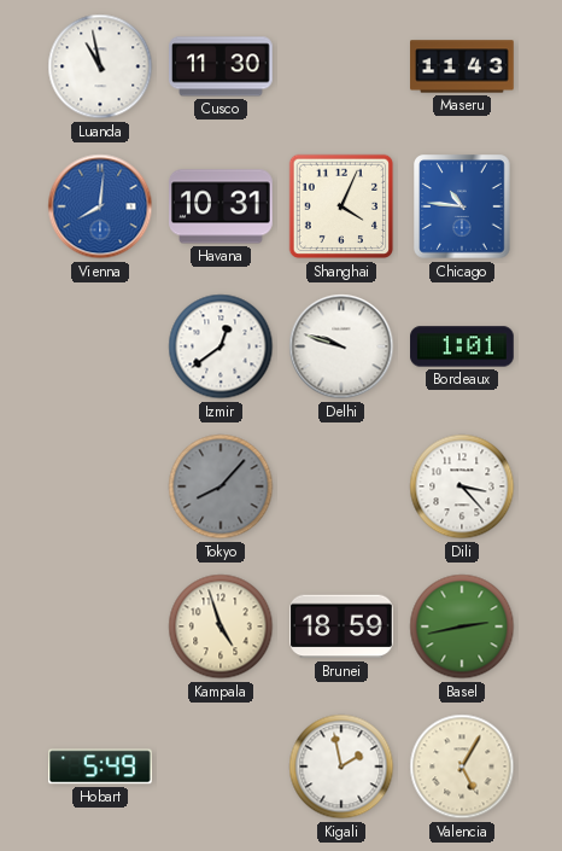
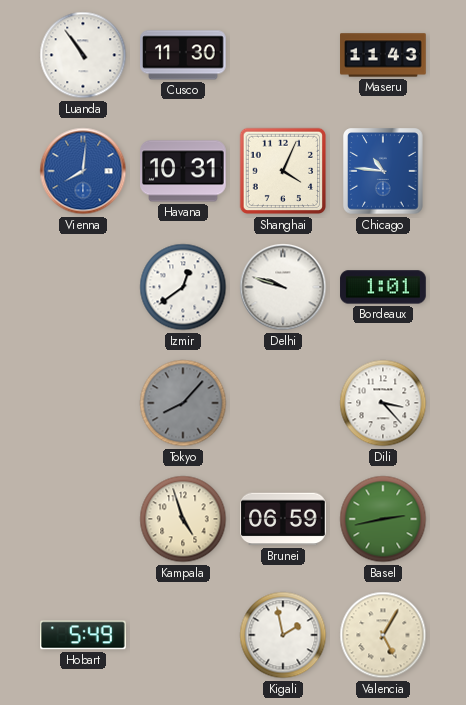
Luanda: 10:58 -> 10:54 (83, 55)
Brunei: 18:59 -> 06:59 (283, 519)
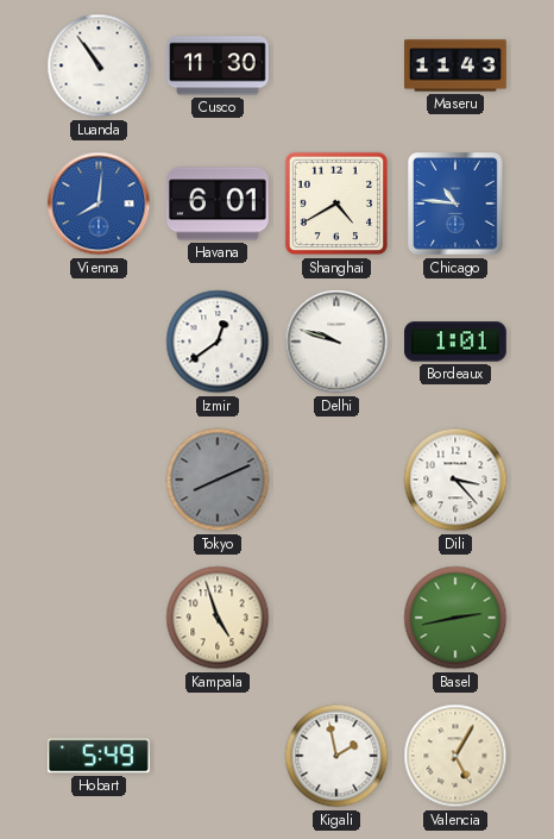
Havana: 10:31 -> 6:01 (218, 204)
Shanghai: 4:04 -> 4:40 (336, 204)
Tokyo: 8:07 -> 8:11 (218, 480)
Brunei: 06:59 -> none (283, 519)
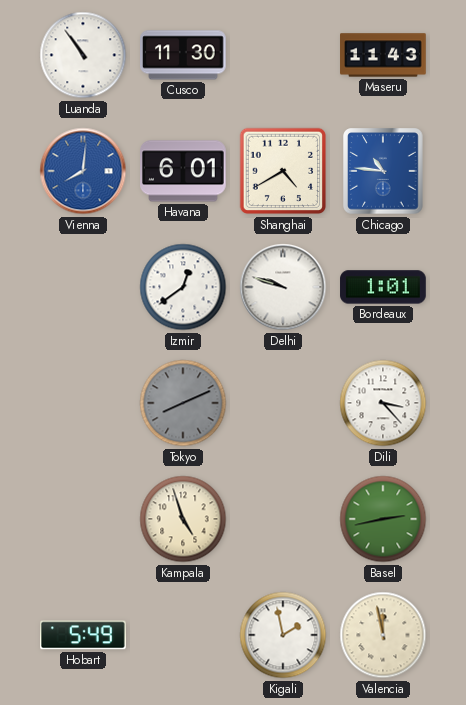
Valencia: 5:05 -> 11:58 (383, 635)
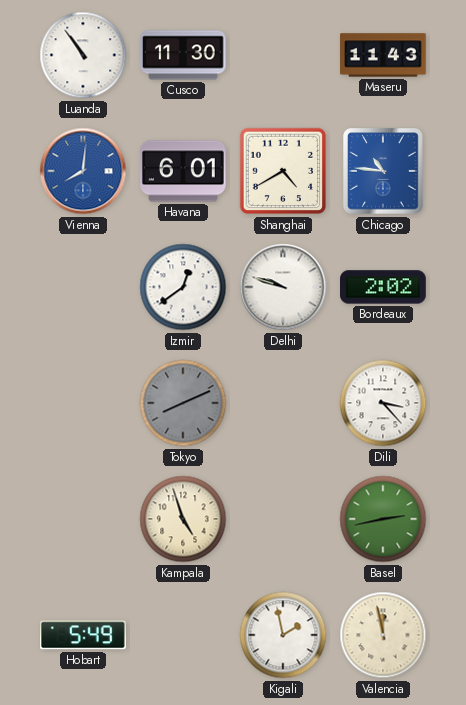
Bordeaux: 1:01 -> 2:02 (383, 287)
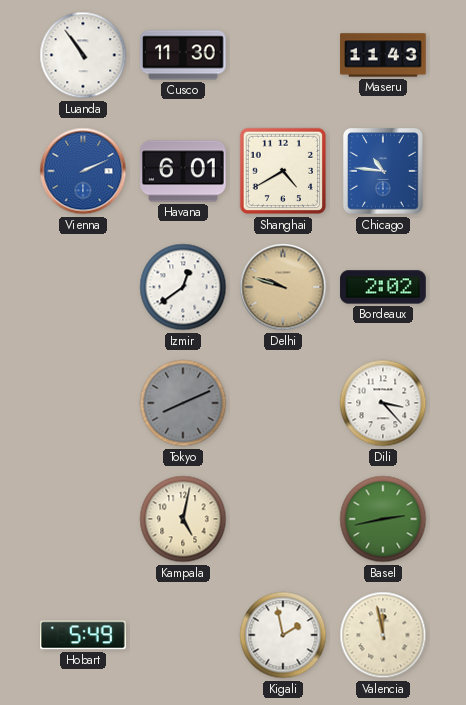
Vienna: 8:01 -> 2:11 (83, 171)
Delhi dial: white -> champagne (283, 287)
Kampala: 4:57 -> 5:02 (183, 519)
